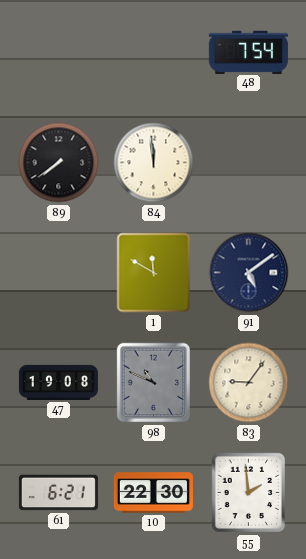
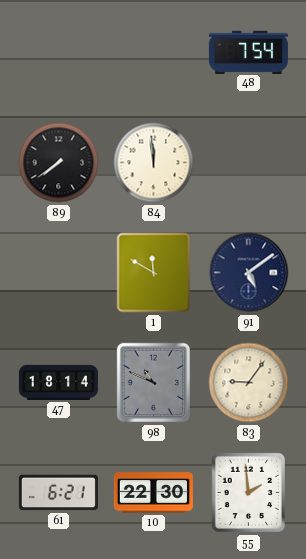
47: 19:08 -> 18:14 (58, 382)
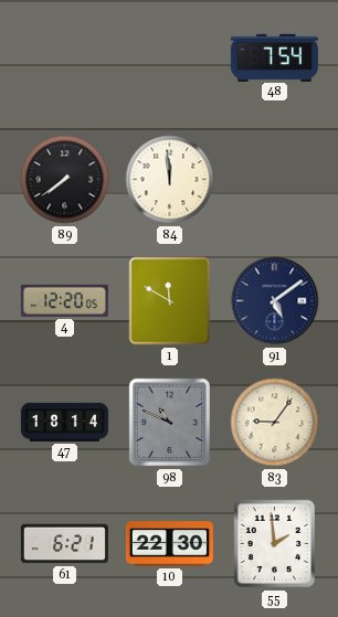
4: none -> 12:20 (64, 300)
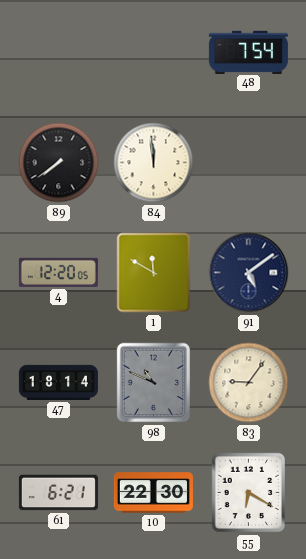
55: 1:59 -> 6:20 (248, 493)
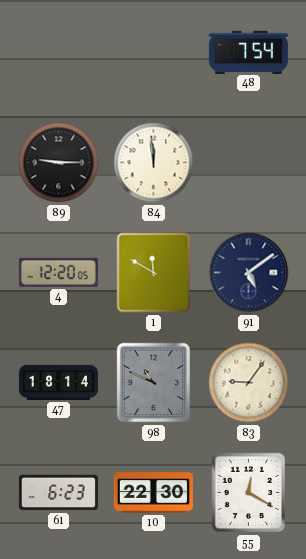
89: 7:39 -> 9:15 (59, 163)
61: 6:21 -> 6:23 (58, 493)
55: 6:20 -> 12:20 (248, 493)
